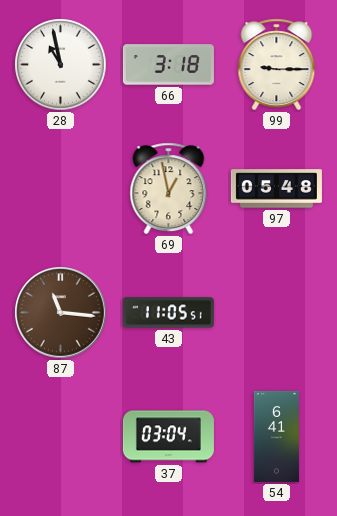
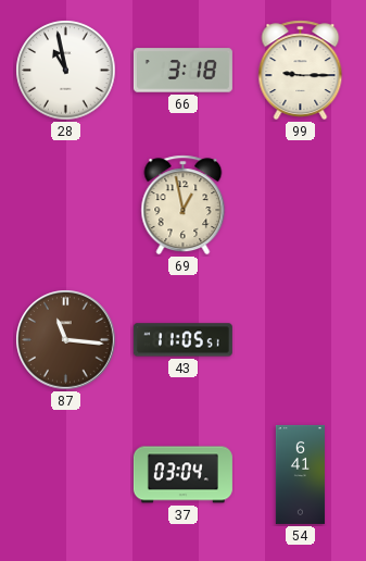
97: 05:48 -> none (276, 189)
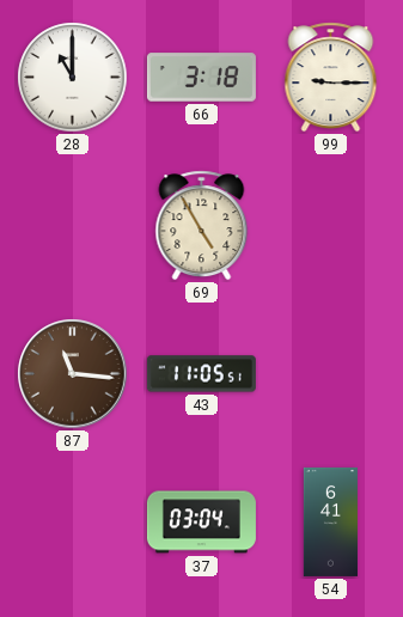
28: 10:58 -> 11:00 (73, 78)
69: 12:58 -> 4:55 (202, 226)
